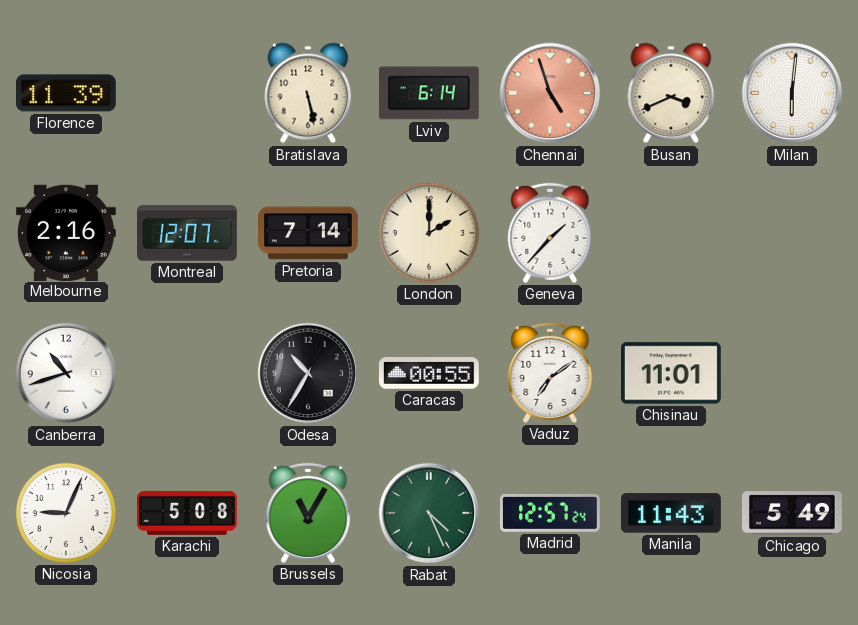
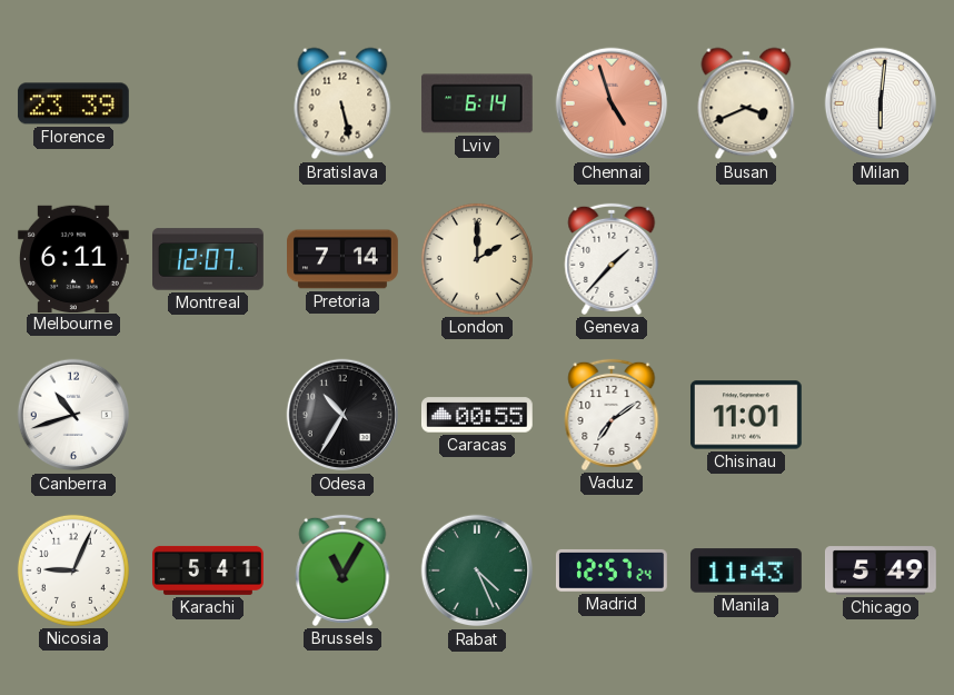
Florence: 11:39 -> 23:39 (73, 103)
Melbourne: 2:16 -> 6:11 (73, 258)
Karachi: 5:08 -> 5:41 (209, 570)
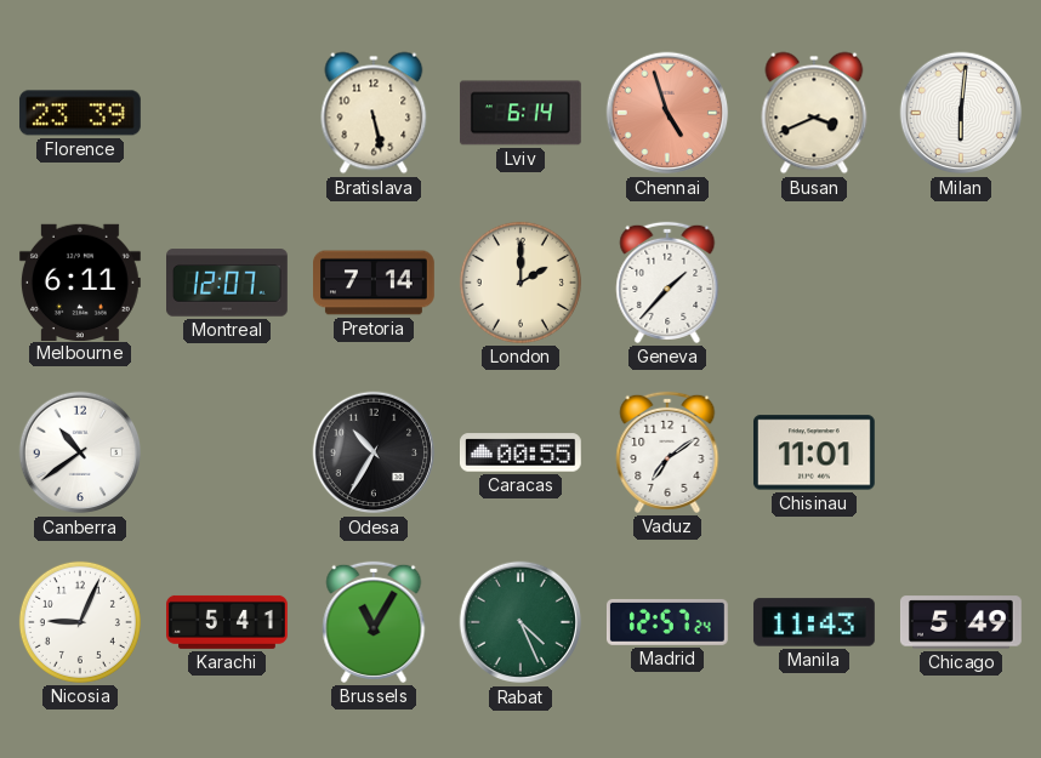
Canberra: 10:42 -> 10:39 (80, 452)
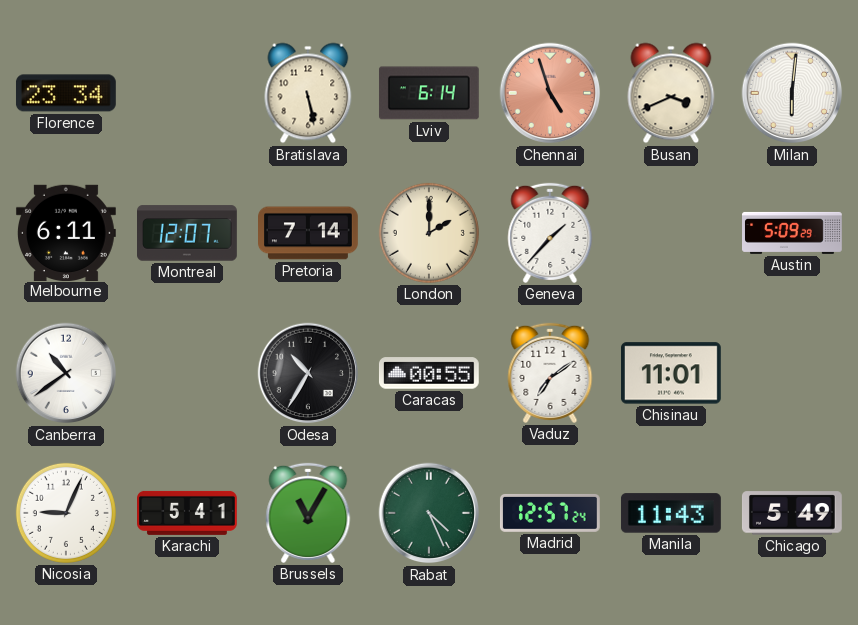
Florence: 23:39 -> 23:34 (66, 93)
Austin: none -> 5:09 (793, 233)
